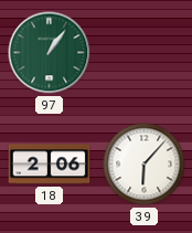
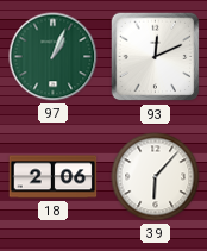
97: 1:06 -> 1:04 (54, 57)
93: none -> 12:11 (156, 57)
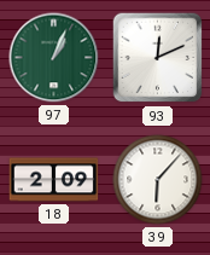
18: 2:06 -> 2:09 (54, 180)
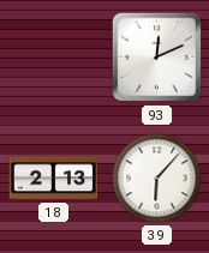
97: 1:04 -> none (54, 58)
18: 2:09 -> 2:13 (54, 179)
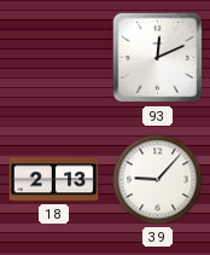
39: 6:07 -> 9:07 (158, 180)
